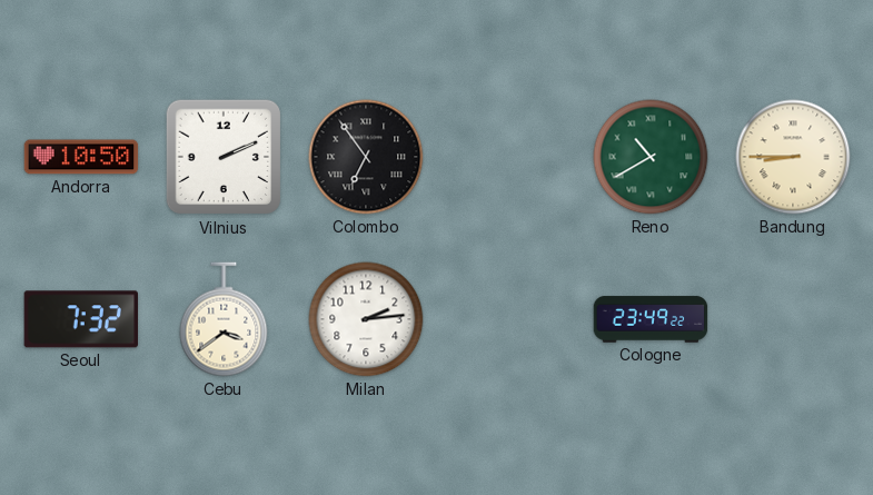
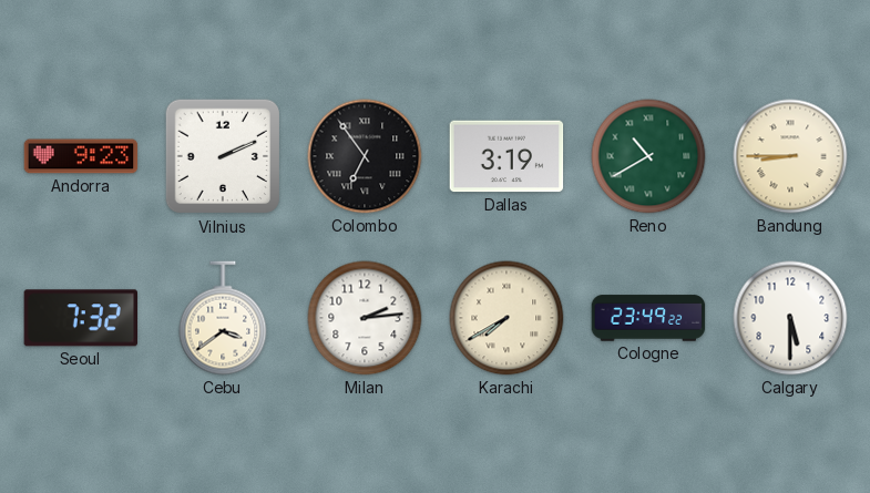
Andorra: 10:50 -> 9:23 (81, 156)
Dallas: none -> 3:19 (506, 156)
Karachi: none -> 7:40 (506, 318)
Calgary: none -> 5:30 (790, 318)
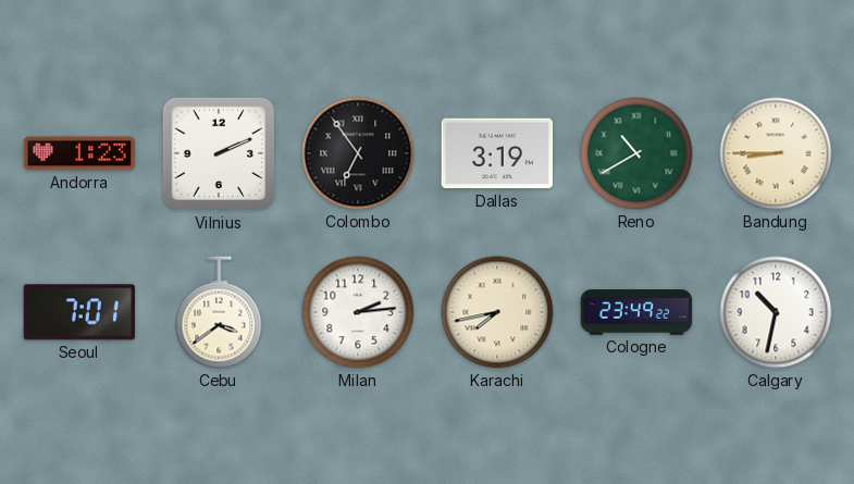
Andorra: 9:23 -> 1:23 (79, 153)
Seoul: 7:32 -> 7:01 (78, 312)
Karachi: 7:40 -> 7:43 (497, 312)
Calgary: 5:30 -> 10:32 (776, 312)
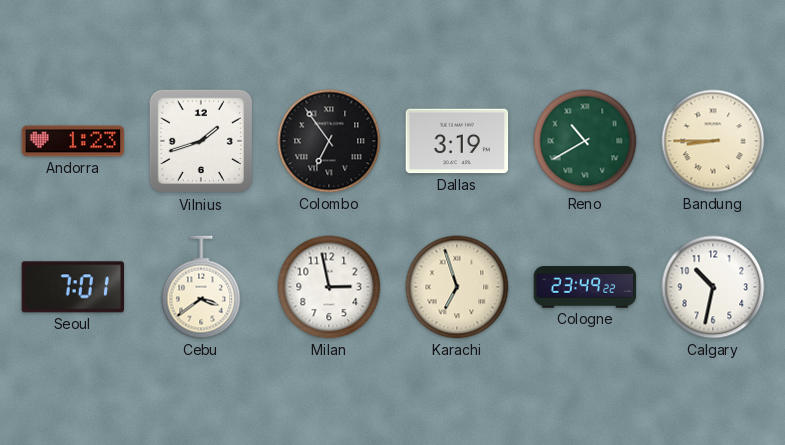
Vilnius: 2:11 -> 1:42 (201, 141)
Milan: 2:14 -> 2:58 (329, 287)
Karachi: 7:43 -> 6:57 (457, 287)
